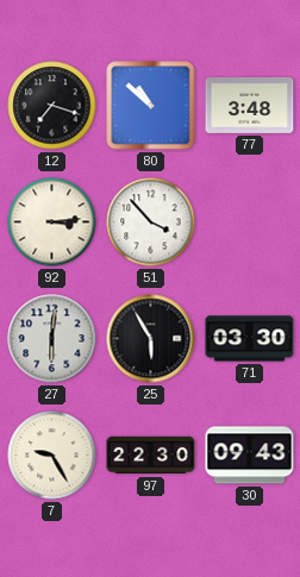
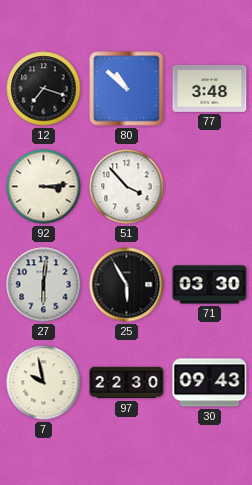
7: 9:25 -> 9:58 (44, 383)
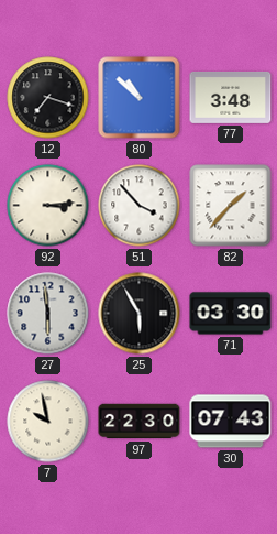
82: none -> 1:37 (231, 206)
27: 6:01 -> 5:59 (48, 314)
30: 09:43 -> 07:43 (231, 422)
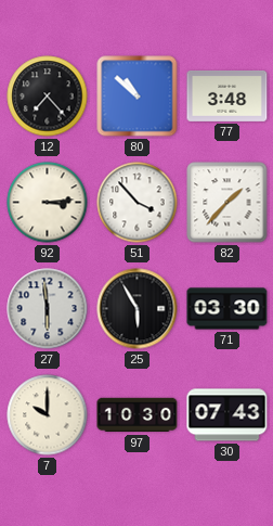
12: 7:18 -> 7:23 (48, 97)
7: 9:58 -> 10:00 (48, 415)
97: 22:30 -> 10:30 (138, 415)
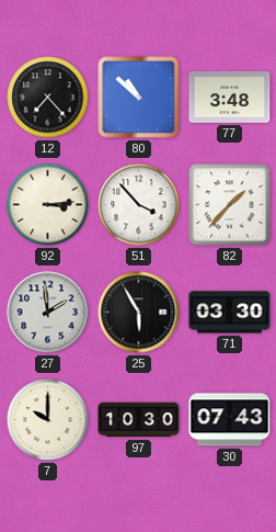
27: 5:59 -> 1:59 (48, 313)
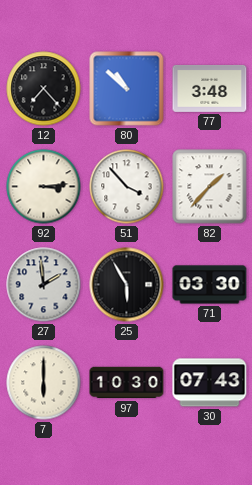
7: 10:00 -> 6:00 (44, 383)
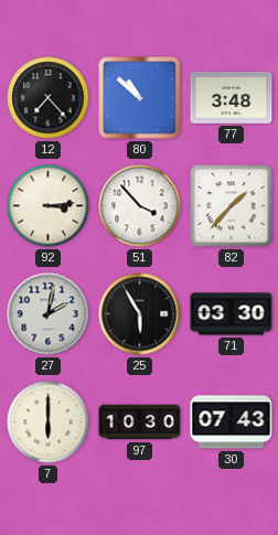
27: 1:59 -> 2:02 (49, 314)
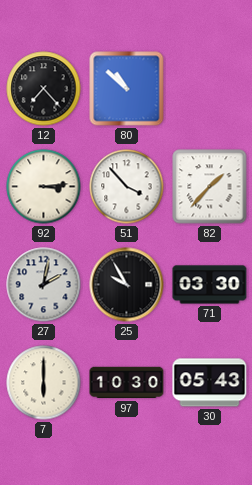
77: 3:48 -> none (232, 97)
25: 5:55 -> 9:55 (127, 285)
30: 07:43 -> 05:43 (210, 383)
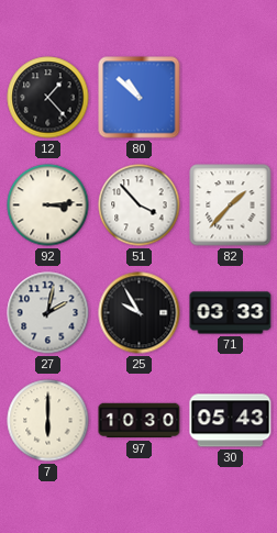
12: 7:23 -> 1:23 (48, 98)
71: 03:30 -> 03:33 (231, 313)
